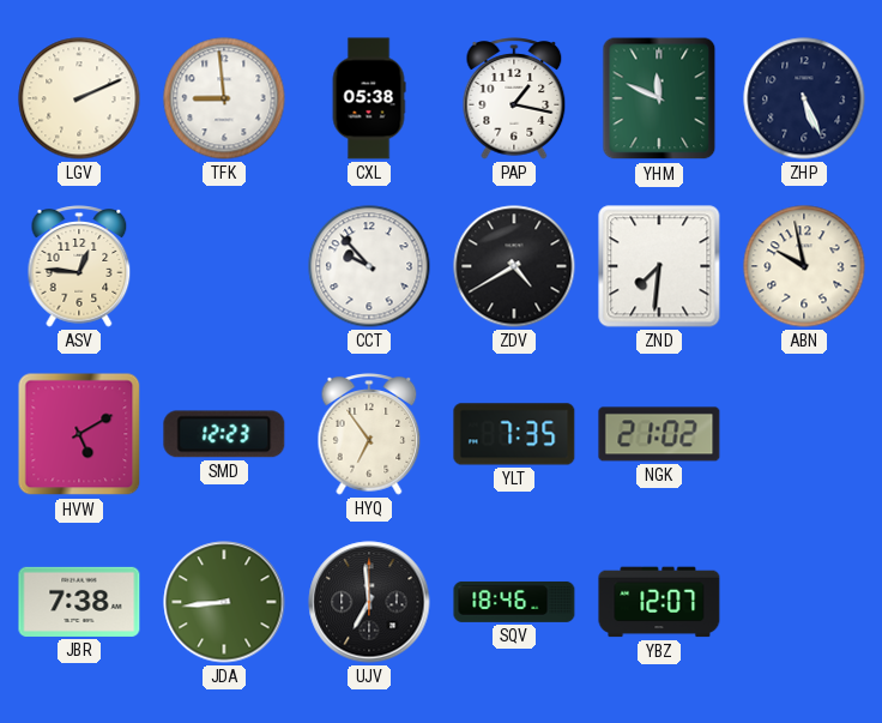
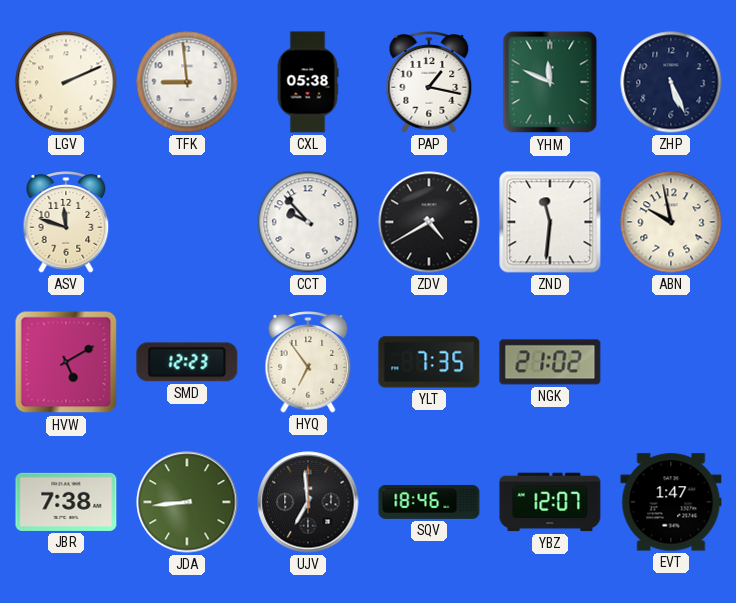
ASV: 12:46 -> 11:48 (66, 222)
ZND: 7:31 -> 11:31 (550, 222)
EVT: none -> 1:47 (671, 502)
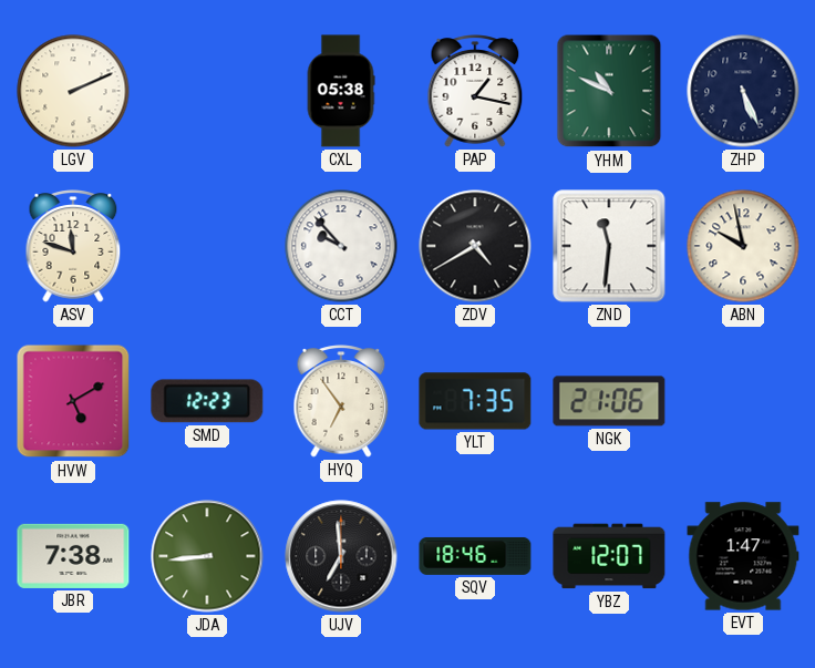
TFK: 8:59 -> none (187, 82)
YHM: 11:49 -> 10:49 (609, 91)
NGK: 21:02 -> 21:06 (609, 401)
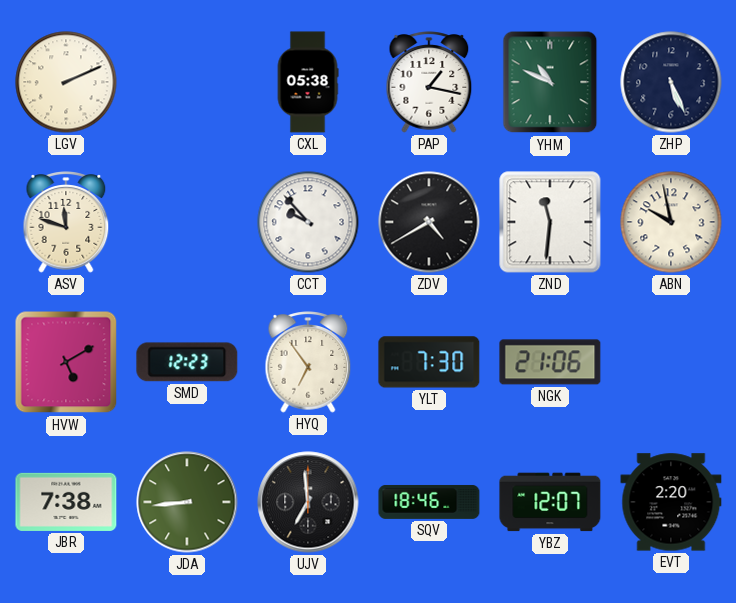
YLT: 7:35 -> 7:30 (429, 362)
EVT: 1:47 -> 2:20 (671, 502)
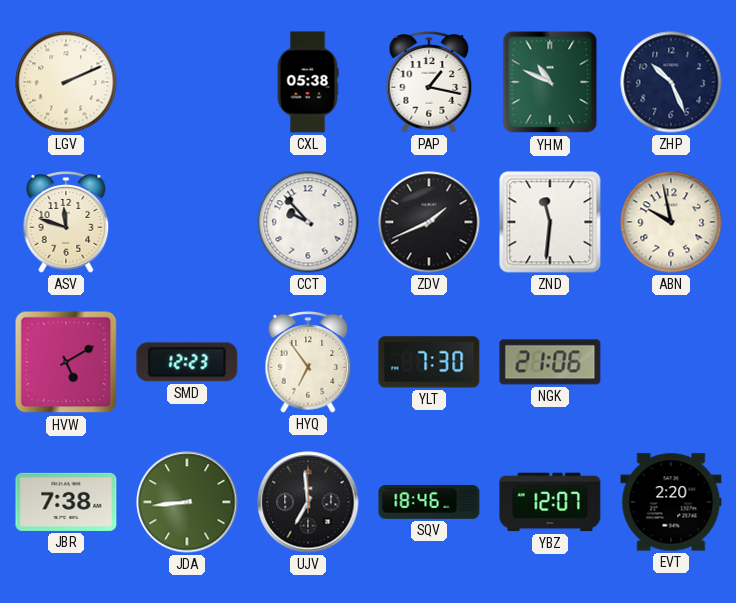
ZHP: 5:26 -> 10:26 (671, 82)
ZDV: 4:40 -> 1:41 (429, 222)
